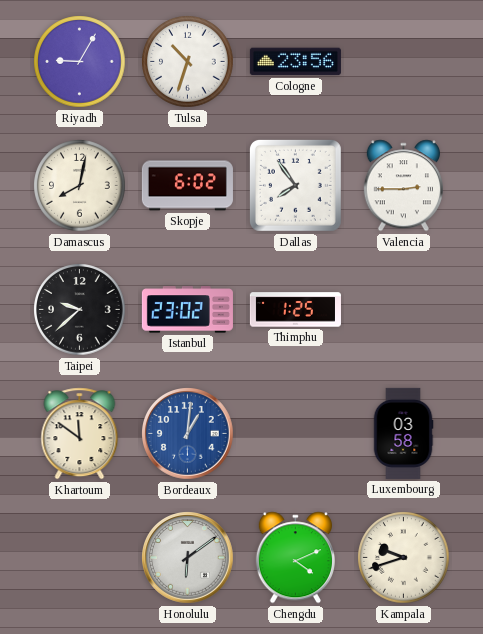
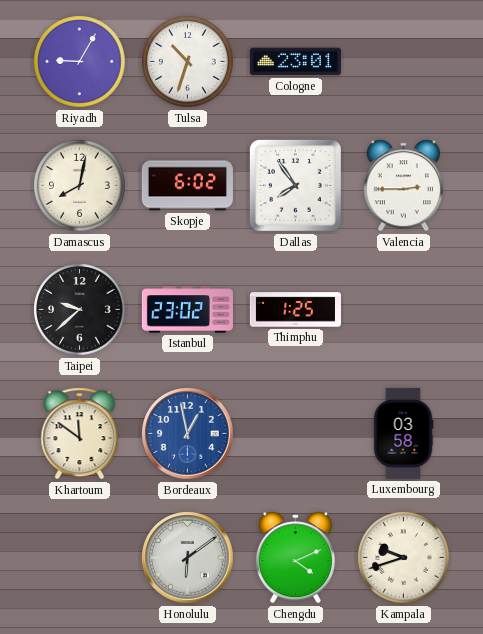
Cologne: 23:56 -> 23:01 (295, 62)
Bordeaux: 1:01 -> 12:58 (188, 434)
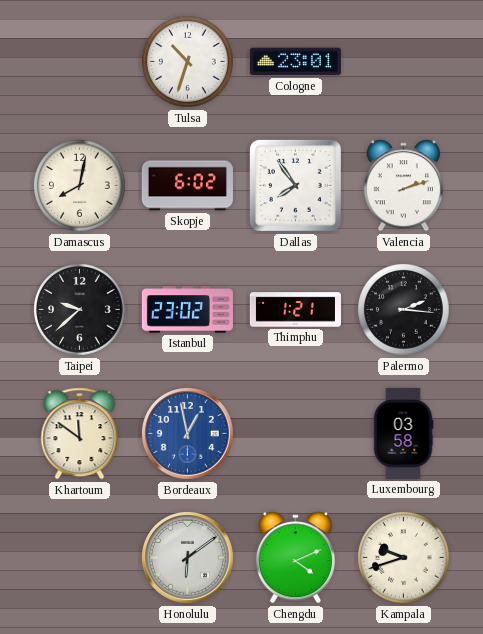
Riyadh: 9:05 -> none (80, 62)
Valencia: 2:45 -> 2:12 (403, 186)
Thimphu: 1:25 -> 1:21 (295, 310)
Palermo: none -> 2:16 (404, 310)
